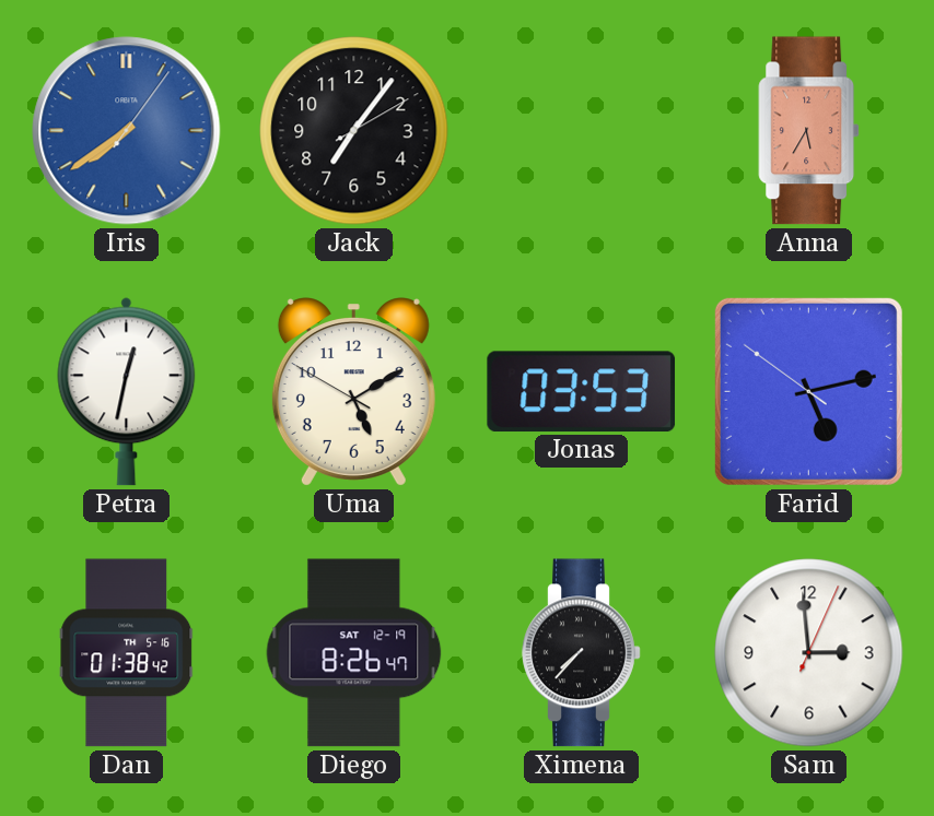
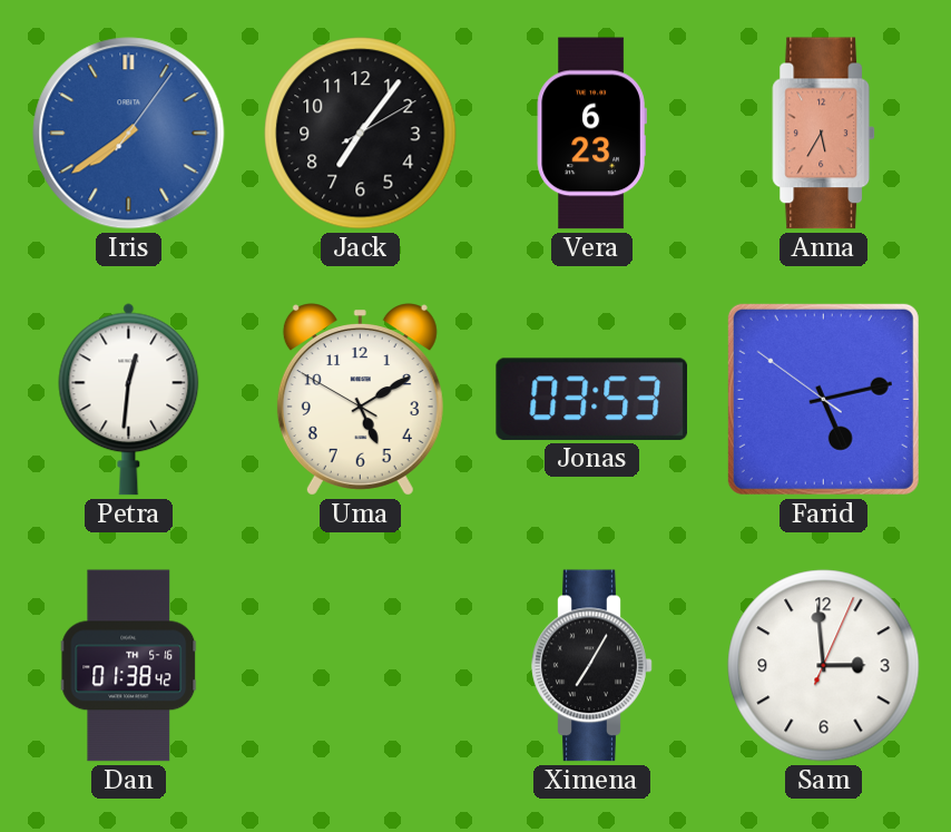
Vera: none -> 6:23 (591, 134)
Petra: 12:32 -> 12:31 (129, 400)
Diego: 8:26 -> none (354, 653)
Ximena: 7:37 -> 7:05 (592, 666)
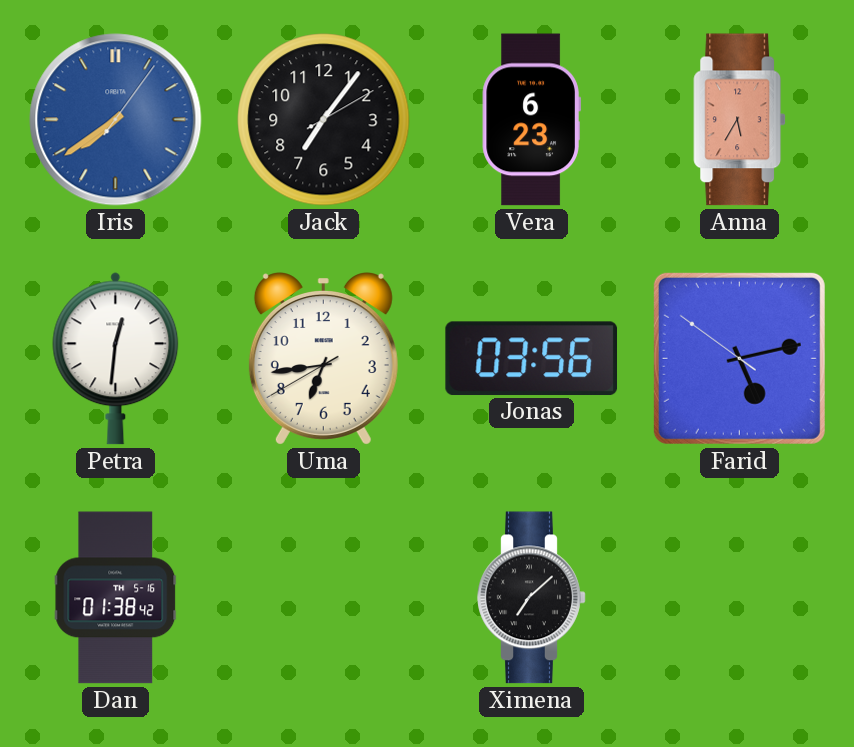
Uma: 5:09 -> 6:43 (323, 359)
Jonas: 03:53 -> 03:56 (532, 358)
Ximena: 7:05 -> 7:08 (532, 598)
Sam: 2:59 -> none (824, 666)
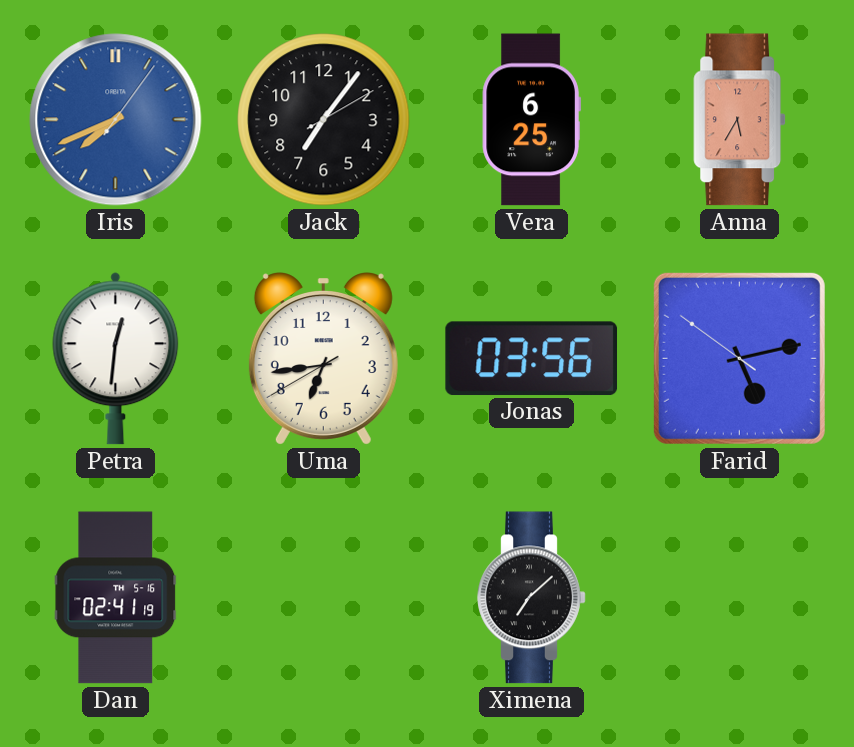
Iris: 7:39 -> 7:41 (116, 120)
Vera: 6:23 -> 6:25 (531, 120)
Dan: 01:38 -> 02:41 (116, 598)
